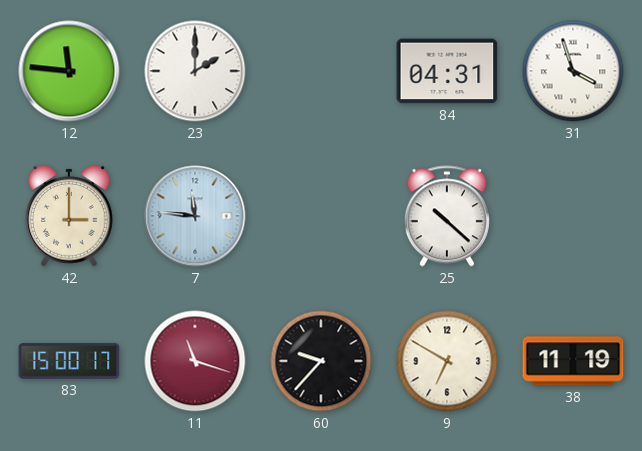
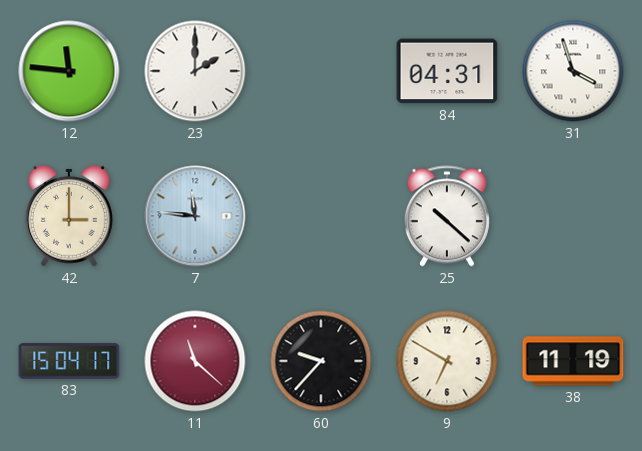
83: 15:00 -> 15:04 (69, 361)
11: 11:18 -> 11:22 (195, 361)
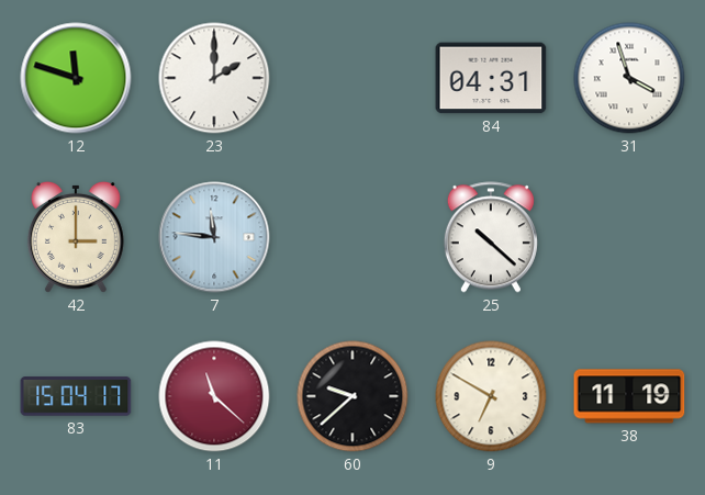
12: 11:46 -> 11:48 (76, 78)
60: 9:37 -> 9:38 (352, 396)
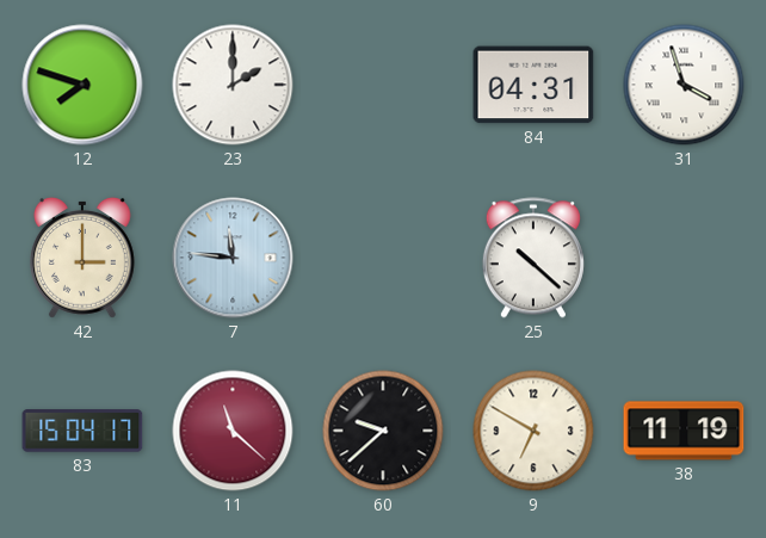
12: 11:48 -> 7:48 (82, 85)
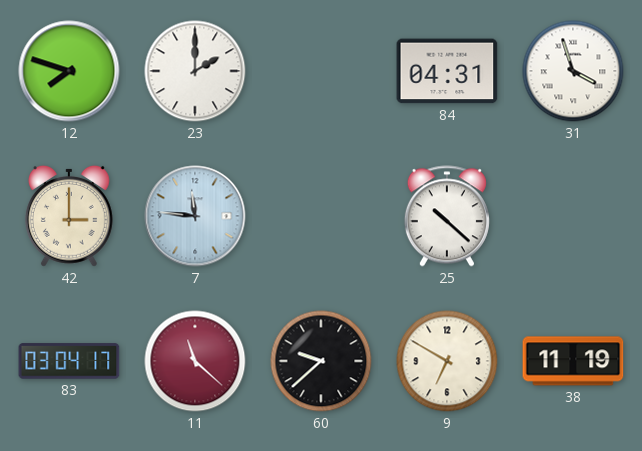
83: 15:04 -> 03:04 (69, 361)
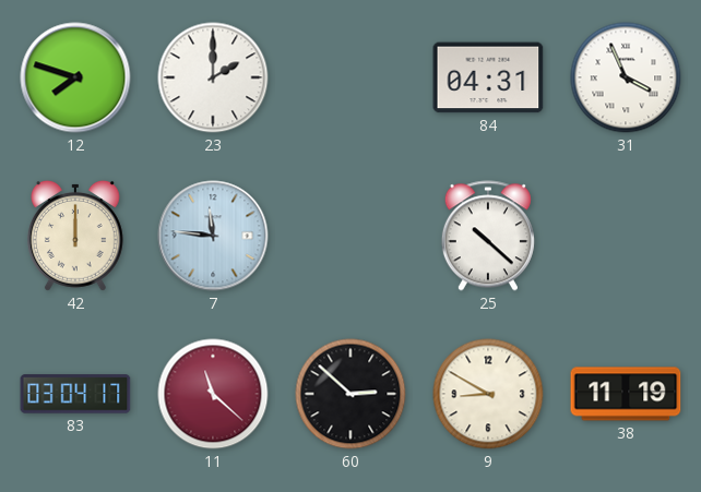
31: 3:57 -> 3:56 (626, 77)
42: 3:00 -> 12:00 (75, 236)
60: 9:38 -> 2:52 (350, 394)
9: 6:50 -> 8:50 (488, 394)
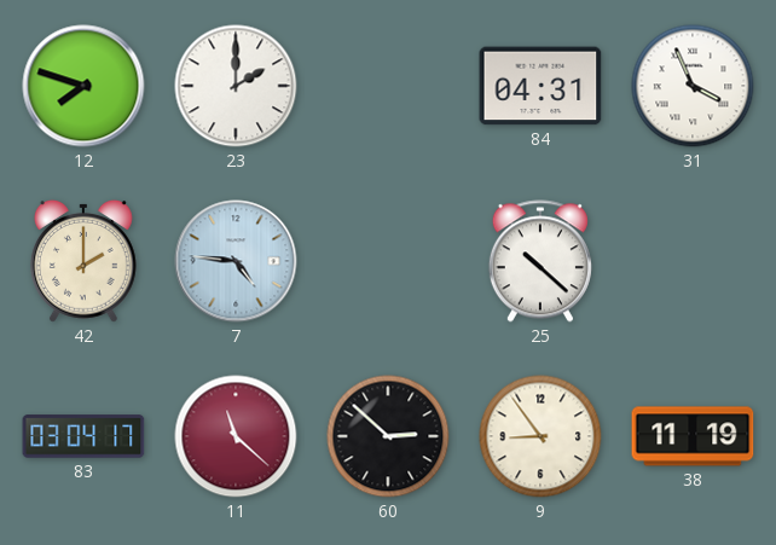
42: 12:00 -> 2:00 (83, 261)
7: 11:46 -> 4:46 (236, 261)
9: 8:50 -> 8:54 (540, 436)
